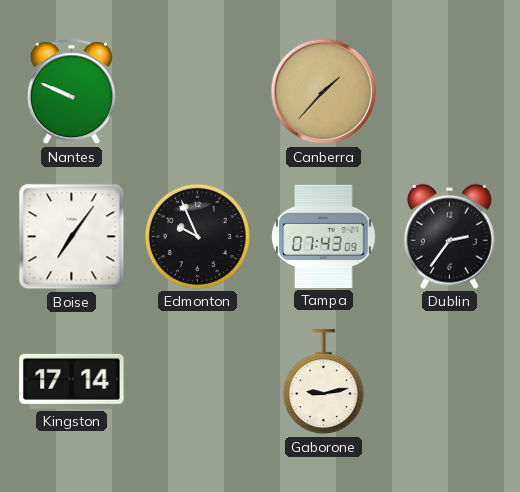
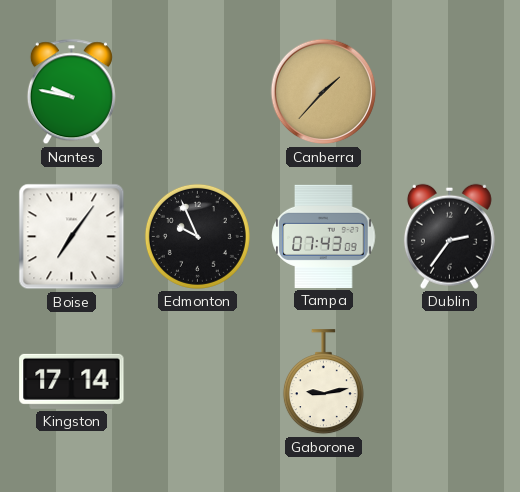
Nantes: 9:49 -> 9:47 (71, 92)
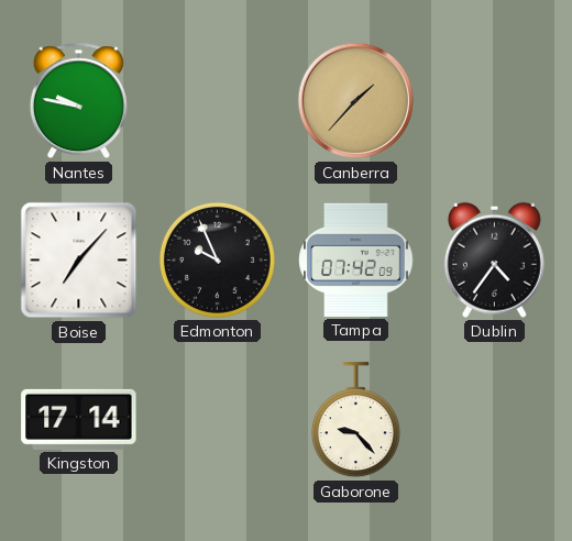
Boise: 7:06 -> 7:07 (79, 261)
Tampa: 07:43 -> 07:42 (356, 260)
Dublin: 2:36 -> 4:36 (494, 260)
Gaborone: 9:13 -> 9:23 (355, 420)
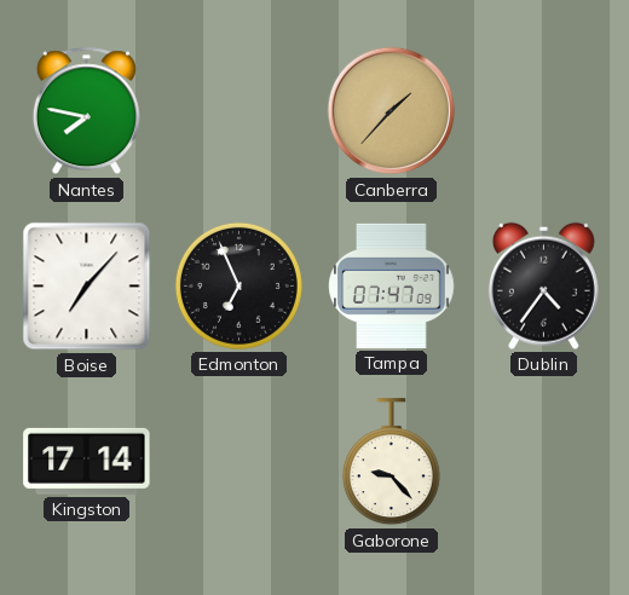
Nantes: 9:47 -> 7:47 (86, 111)
Edmonton: 9:56 -> 6:56 (238, 285)
Tampa: 07:42 -> 07:47 (392, 285)
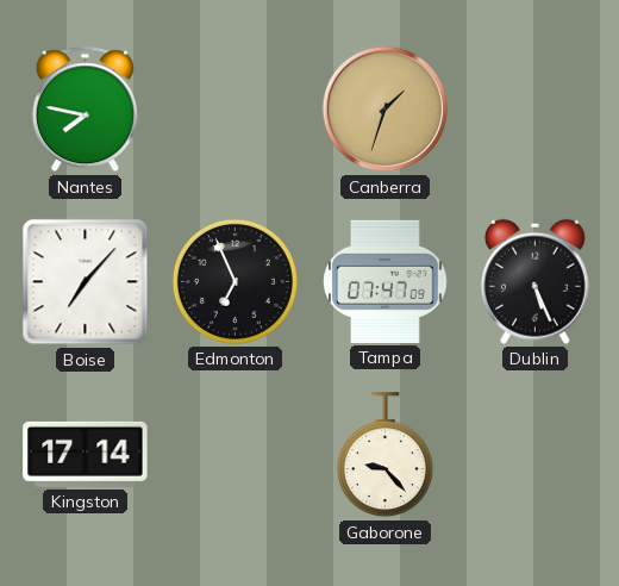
Canberra: 1:37 -> 1:33 (386, 110)
Dublin: 4:36 -> 5:26 (534, 281)
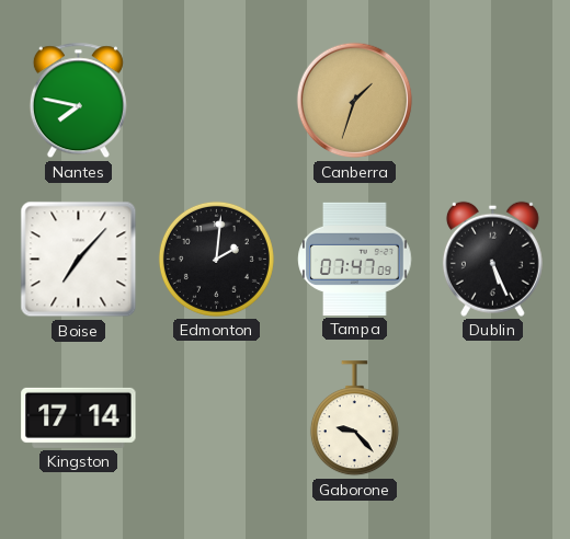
Edmonton: 6:56 -> 2:01 (216, 259)
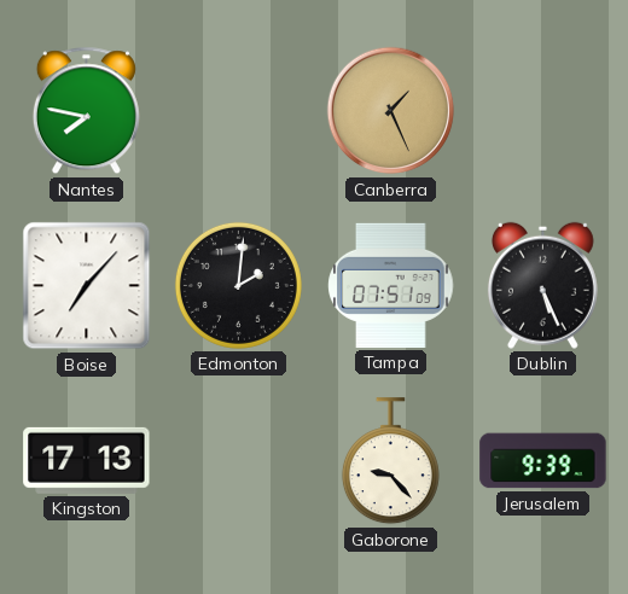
Canberra: 1:33 -> 1:26 (391, 111)
Tampa: 07:47 -> 07:51 (391, 285)
Kingston: 17:14 -> 17:13 (87, 460)
Jerusalem: none -> 9:39 (543, 461)
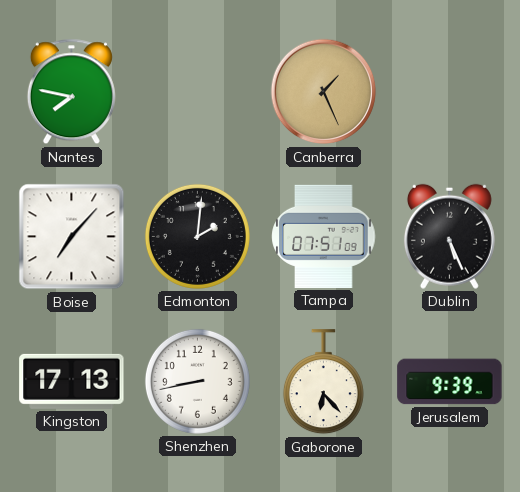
Shenzhen: none -> 8:43 (197, 381)
Gaborone: 9:23 -> 6:23 (323, 382)
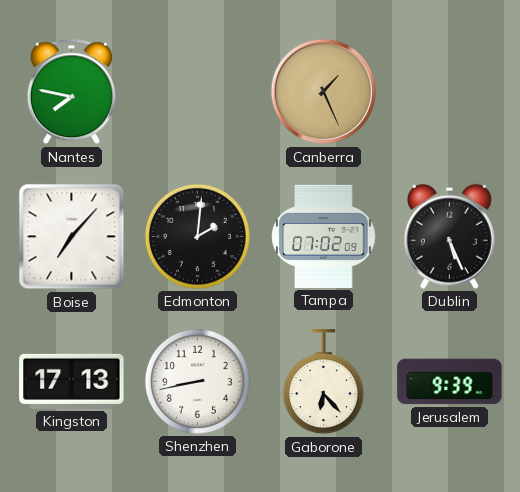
Tampa: 07:51 -> 07:02 (324, 236)
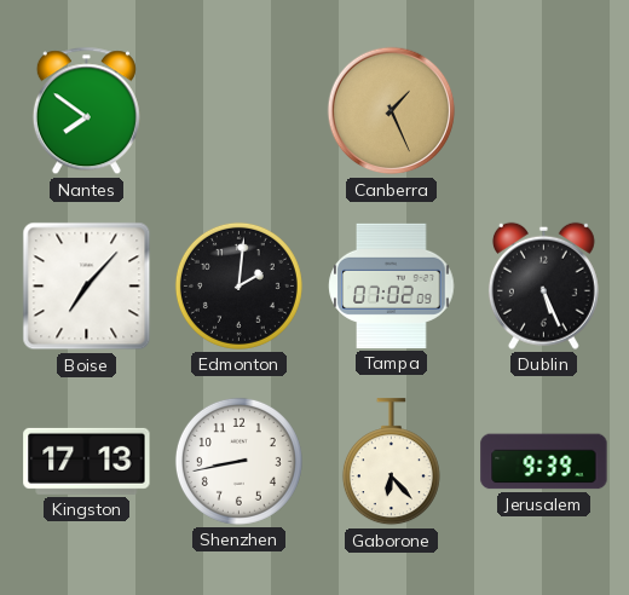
Nantes: 7:47 -> 7:51 (86, 111)
